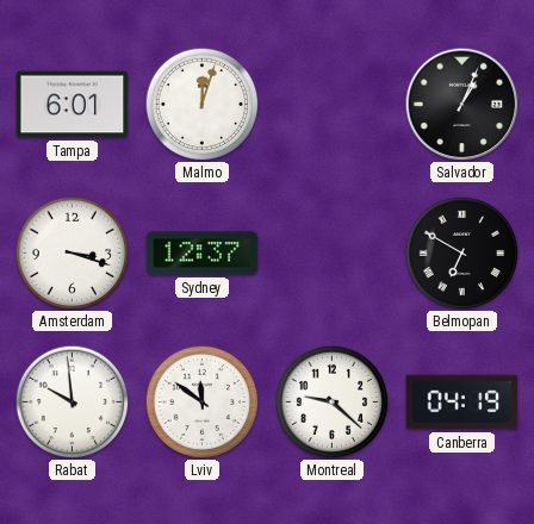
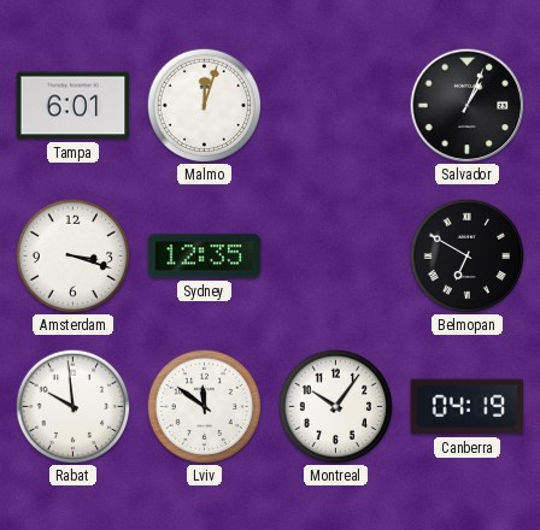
Sydney: 12:37 -> 12:35 (205, 257)
Montreal: 9:22 -> 10:06 (335, 406)
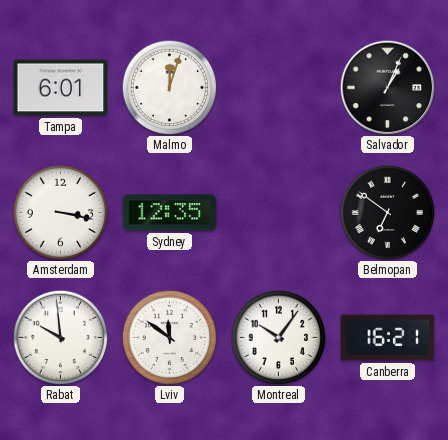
Amsterdam: 3:18 -> 3:17 (60, 212)
Belmopan: 6:50 -> 6:51 (387, 212)
Canberra: 04:19 -> 16:21 (388, 338)
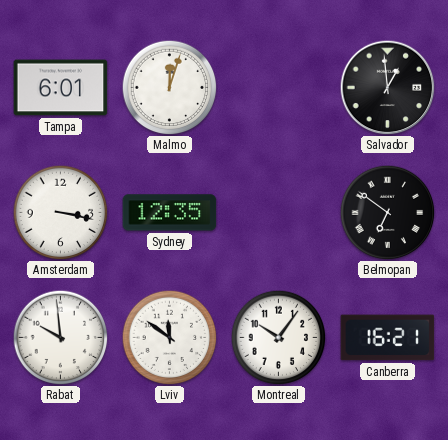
Salvador: 1:04 -> 12:59 (387, 87)
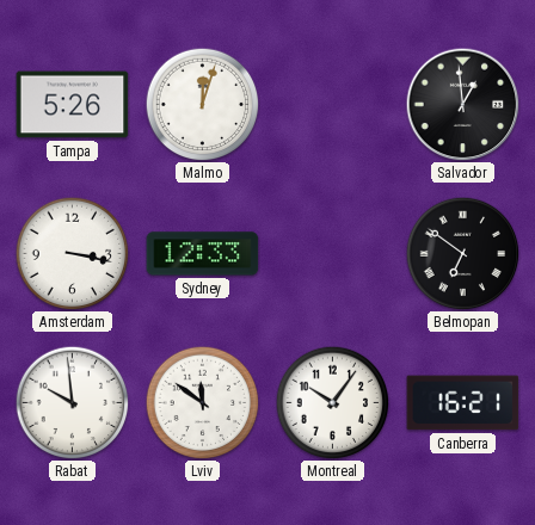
Tampa: 6:01 -> 5:26 (73, 105)
Sydney: 12:35 -> 12:33 (203, 254)
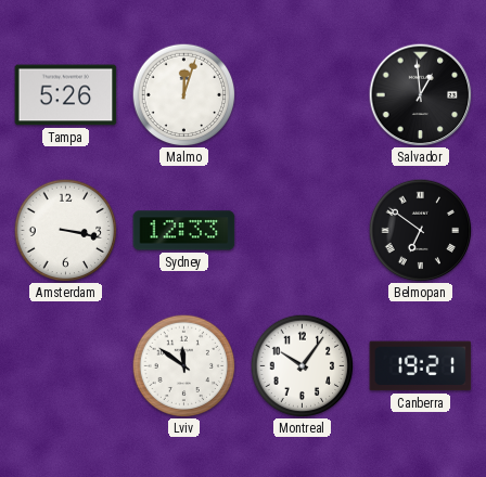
Rabat: 9:59 -> none (72, 402)
Canberra: 16:21 -> 19:21 (421, 366)
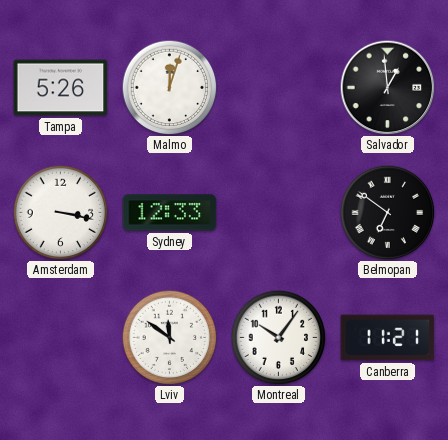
Canberra: 19:21 -> 11:21 (388, 338)
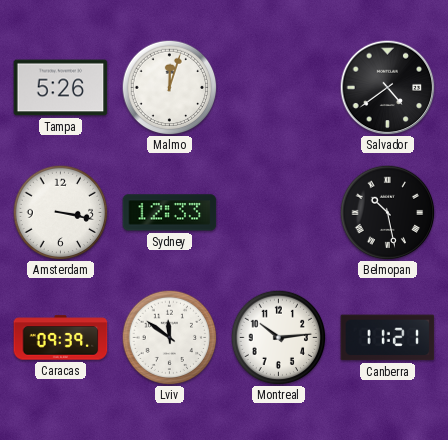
Salvador: 12:59 -> 4:39 (387, 87)
Belmopan: 6:51 -> 10:28 (387, 212)
Caracas: none -> 09:39 (61, 338)
Montreal: 10:06 -> 10:14 (278, 337)
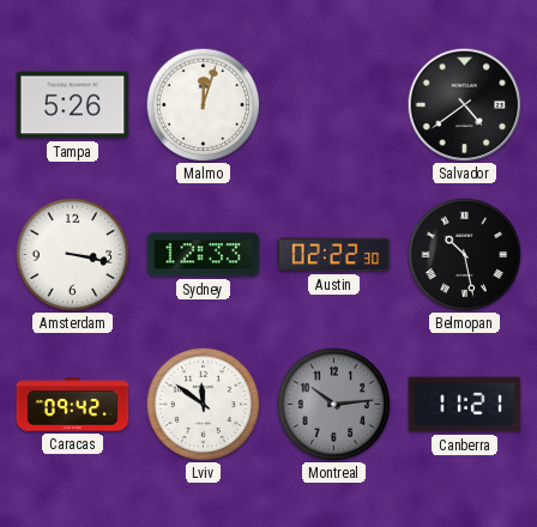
Austin: none -> 02:22 (334, 255)
Caracas: 09:39 -> 09:42 (73, 405)
Montreal dial: white -> grey (333, 404)
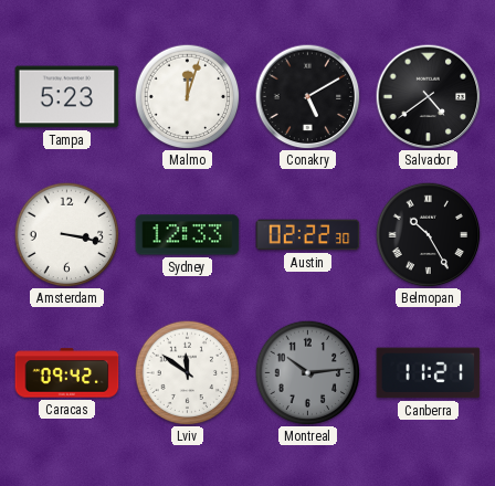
Tampa: 5:26 -> 5:23 (67, 97)
Conakry: none -> 5:10 (307, 96)
Belmopan: 10:28 -> 10:25 (428, 234)
